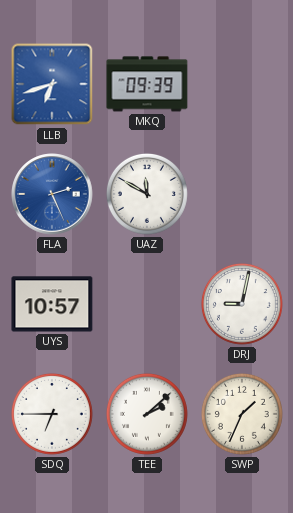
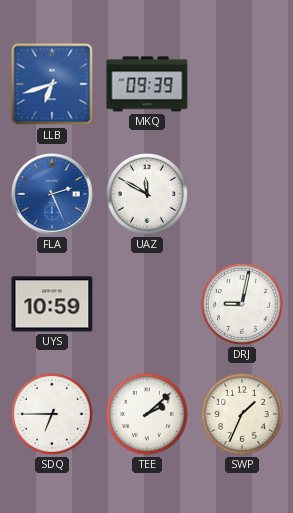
UYS: 10:57 -> 10:59 (52, 304)
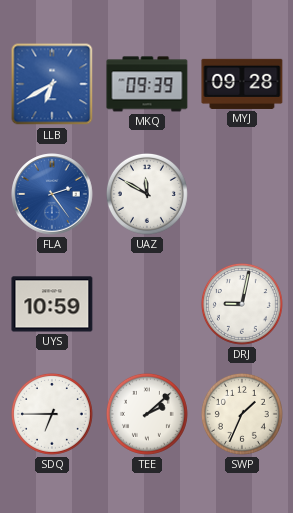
LLB: 6:42 -> 6:40 (52, 84)
MYJ: none -> 09:28 (242, 84)
FLA: 2:26 -> 2:24 (52, 194)
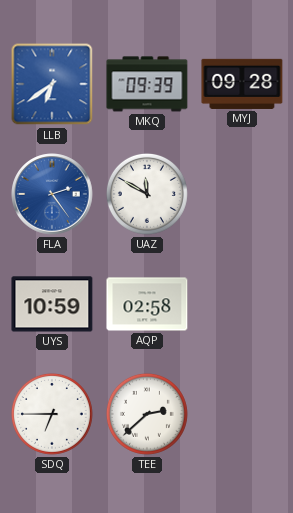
LLB: 6:40 -> 6:39 (52, 84)
AQP: none -> 02:58 (147, 304)
DRJ: 9:02 -> none (242, 304)
TEE: 2:08 -> 2:38 (147, 414)
SWP: 1:34 -> none (242, 414)
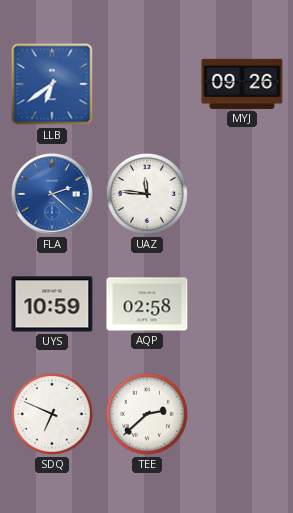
MKQ: 09:39 -> none (147, 84)
MYJ: 09:28 -> 09:26 (242, 84)
FLA: 2:24 -> 2:22 (52, 194)
UAZ: 11:50 -> 11:46 (147, 194)
SDQ: 6:45 -> 6:49 (52, 414)
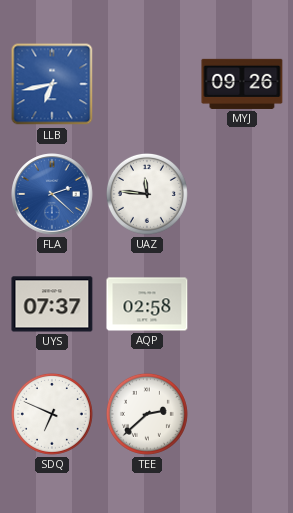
LLB: 6:39 -> 6:43 (52, 84)
UYS: 10:59 -> 07:37 (52, 304)
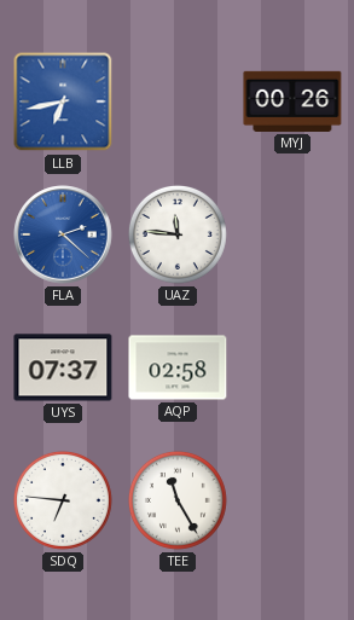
MYJ: 09:26 -> 00:26 (292, 102)
SDQ: 6:49 -> 6:46 (63, 500)
TEE: 2:38 -> 11:25 (178, 500)
